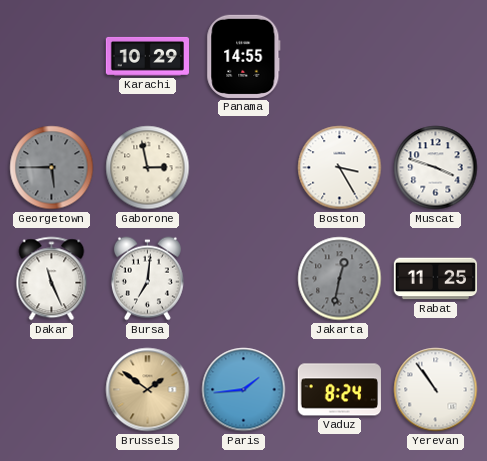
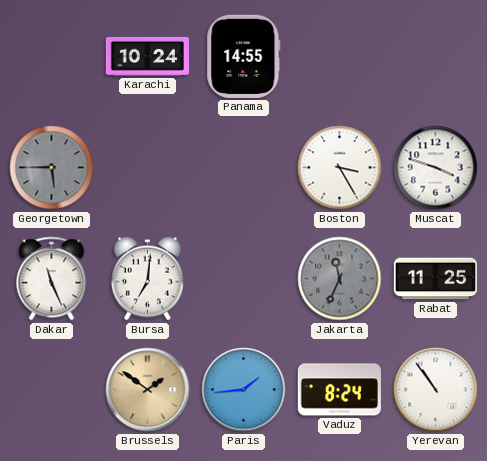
Karachi: 10:29 -> 10:24 (147, 56)
Gaborone: 2:58 -> none (148, 168)
Jakarta: 12:32 -> 11:34 (340, 279)
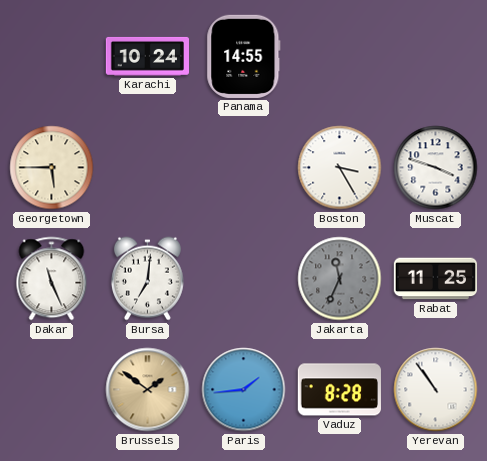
Georgetown dial: grey -> cream (52, 168)
Vaduz: 8:24 -> 8:28 (339, 390)
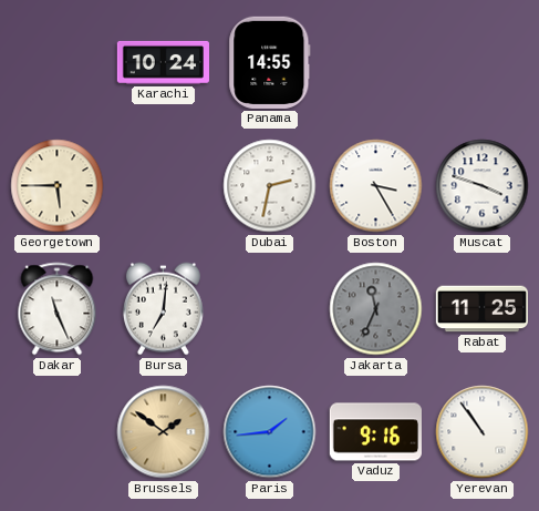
Dubai: none -> 2:32 (270, 186)
Vaduz: 8:28 -> 9:16 (375, 432)
